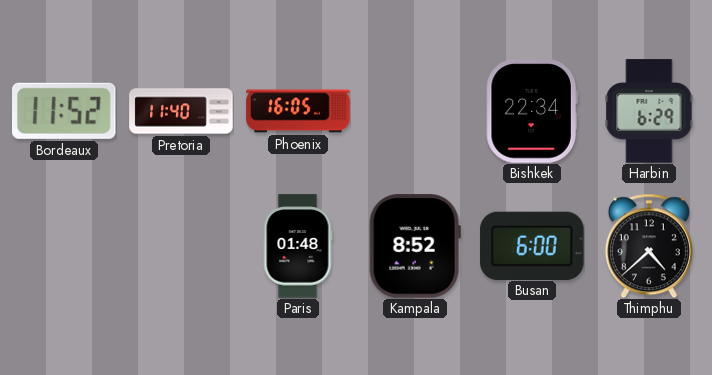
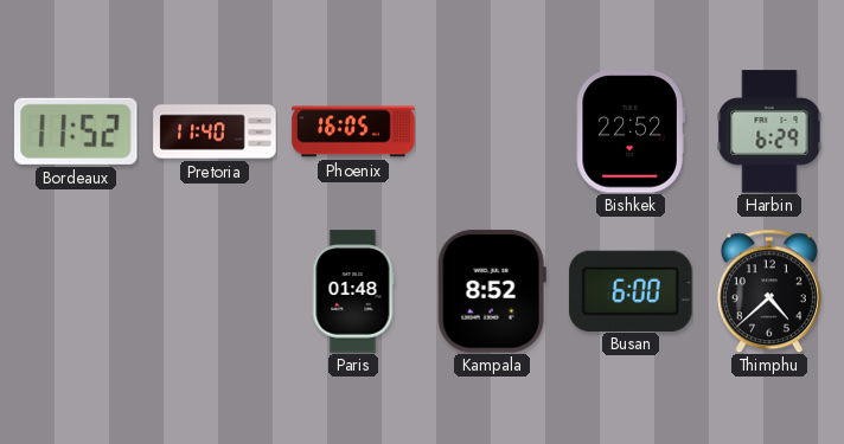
Bishkek: 22:34 -> 22:52 (631, 131)
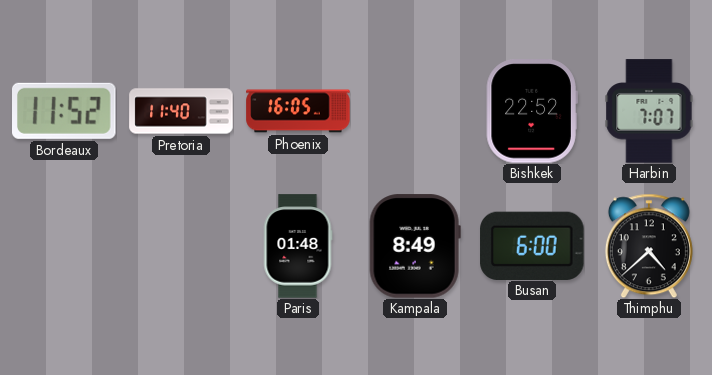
Harbin: 6:29 -> 7:07 (649, 111)
Kampala: 8:52 -> 8:49 (415, 246)
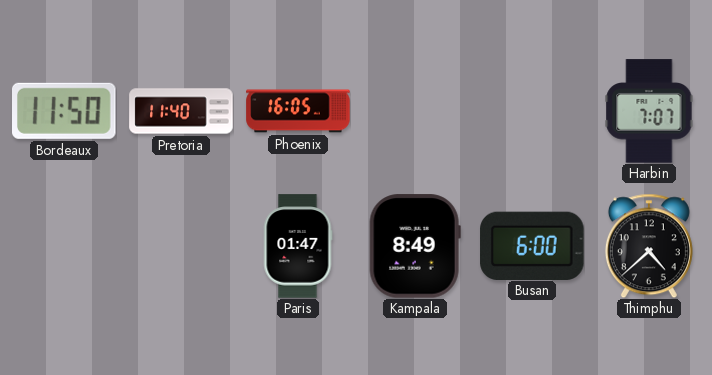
Bordeaux: 11:52 -> 11:50 (65, 111)
Bishkek: 22:52 -> none (532, 111)
Paris: 01:48 -> 01:47 (298, 246)
